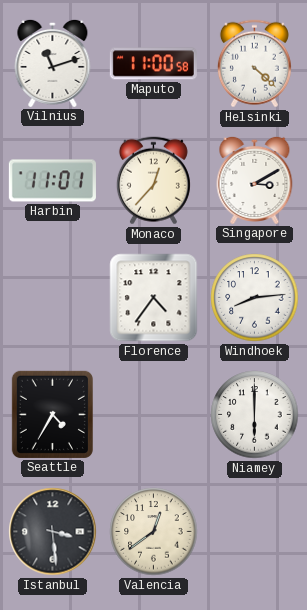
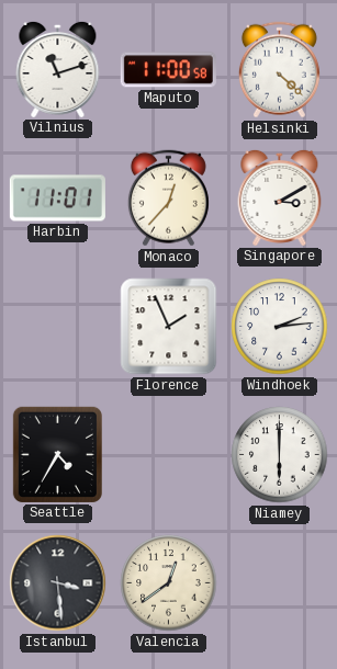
Florence: 4:36 -> 1:56 (169, 327)
Windhoek: 8:14 -> 2:14 (280, 327)
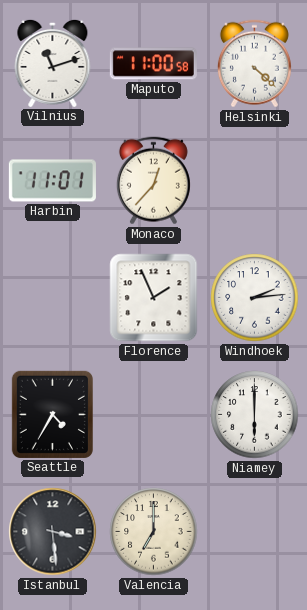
Singapore: 3:10 -> none (280, 197)
Valencia: 12:39 -> 7:00 (154, 532)
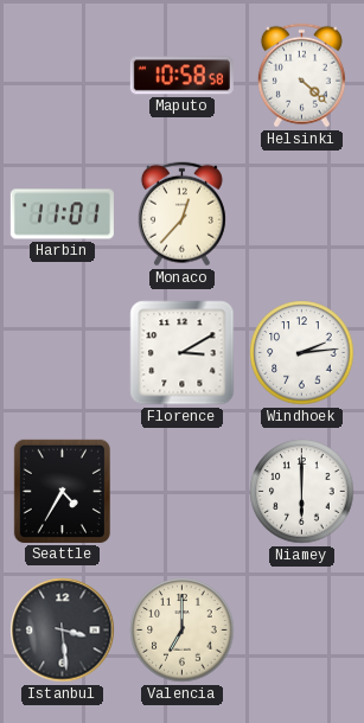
Vilnius: 11:12 -> none (53, 63)
Maputo: 11:00 -> 10:58 (181, 76)
Florence: 1:56 -> 3:10 (183, 353)
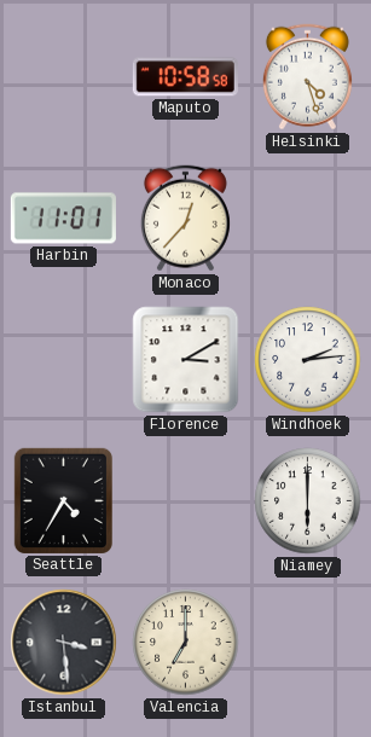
Helsinki: 4:22 -> 4:27 (307, 77)
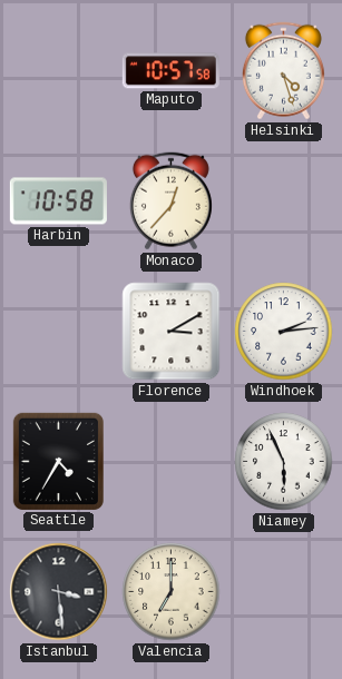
Maputo: 10:58 -> 10:57 (170, 71)
Harbin: 11:01 -> 10:58 (58, 201)
Niamey: 6:00 -> 5:56 (284, 462)
